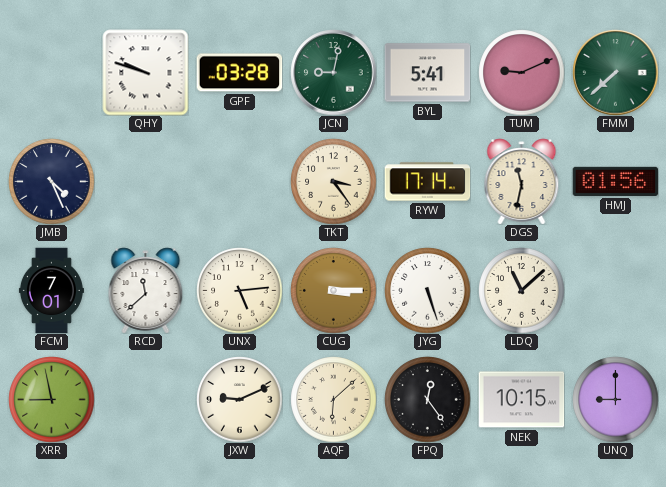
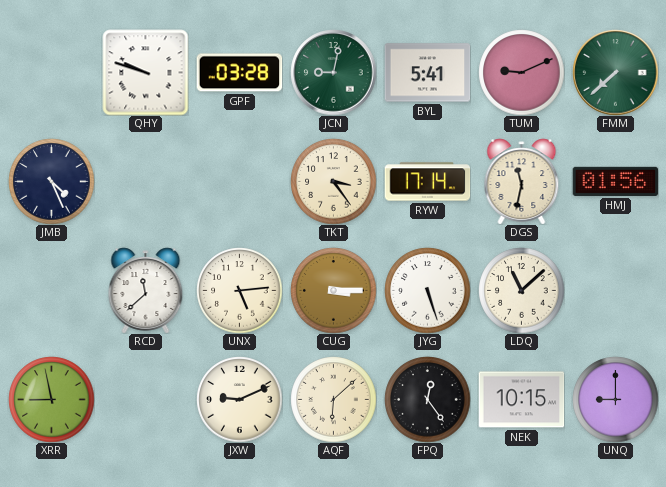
FCM: 7:01 -> none (51, 290)
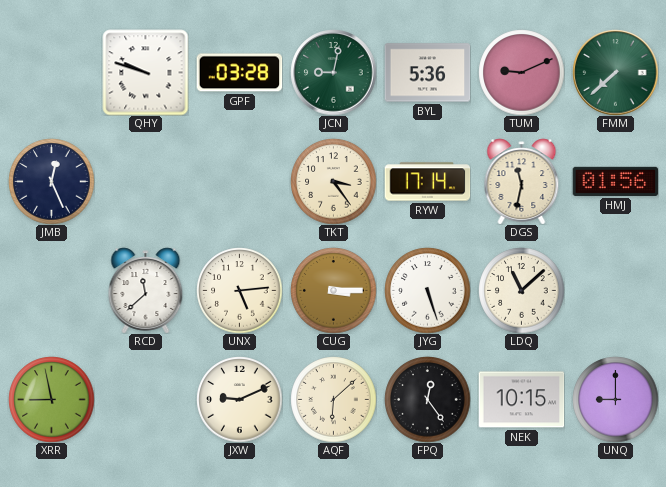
BYL: 5:41 -> 5:36 (427, 73)
JMB: 4:26 -> 12:26 (51, 181)
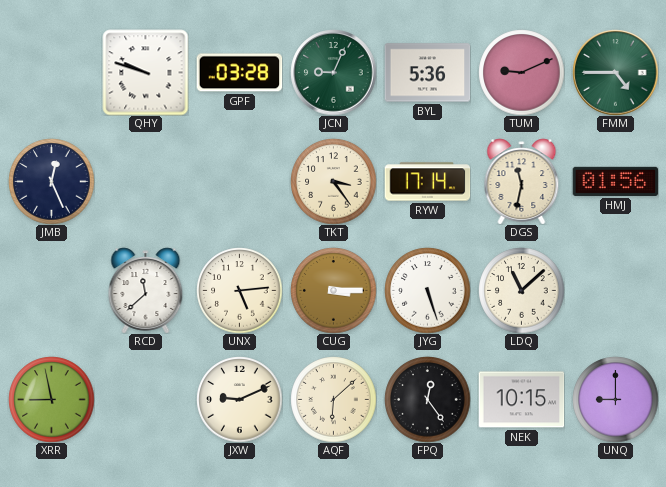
JCN: 9:02 -> 9:04 (333, 72)
FMM: 7:38 -> 4:45 (615, 72)
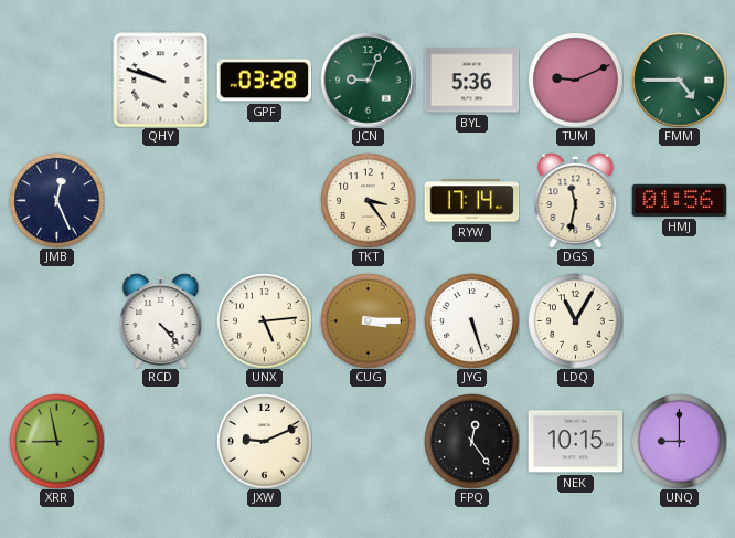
RCD: 11:38 -> 4:23 (161, 320)
LDQ: 11:08 -> 11:05 (575, 320)
AQF: 6:08 -> none (333, 399)
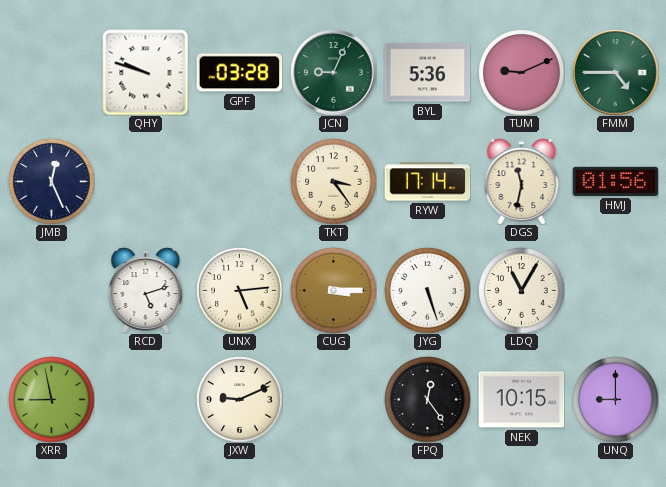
RCD: 4:23 -> 5:12 (146, 290)
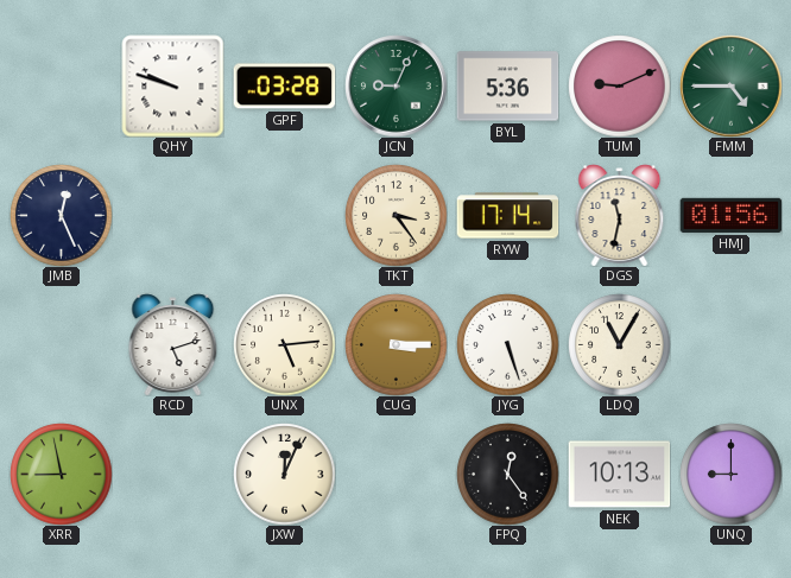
JXW: 9:11 -> 12:04 (284, 474)
NEK: 10:15 -> 10:13 (619, 475)
